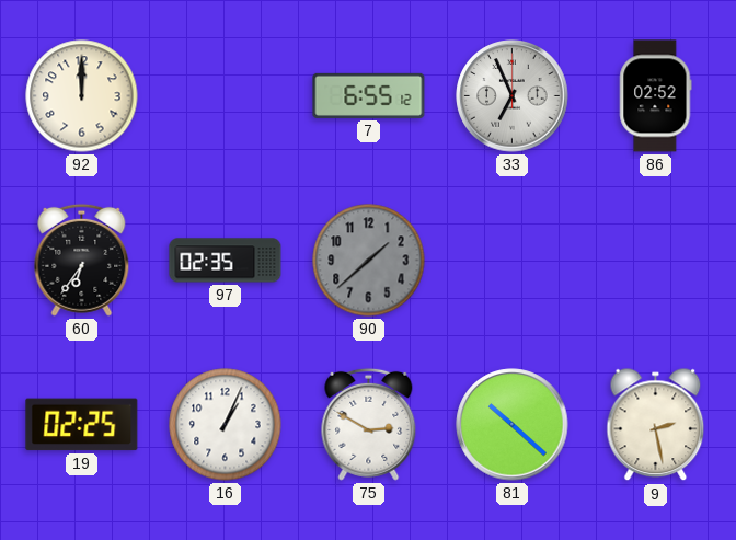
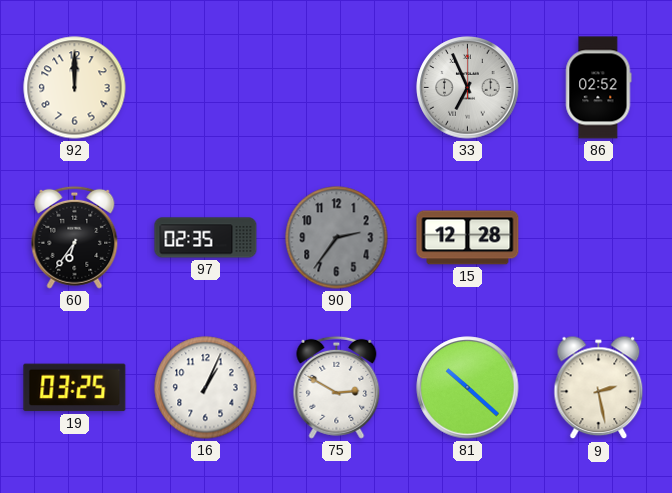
7: 6:55 -> none (369, 95)
90: 1:38 -> 2:36 (337, 238)
15: none -> 12:28 (468, 238)
19: 02:25 -> 03:25 (75, 388)
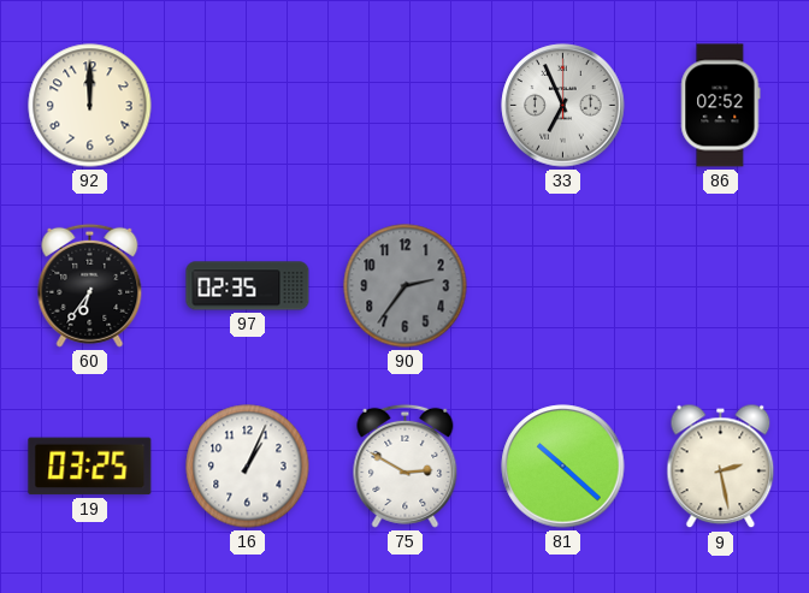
15: 12:28 -> none (468, 238)
